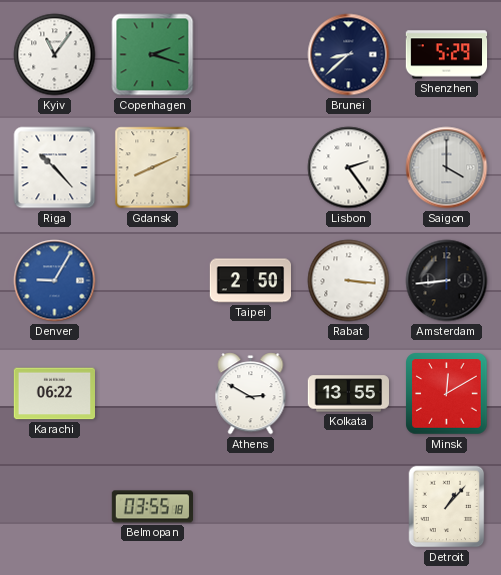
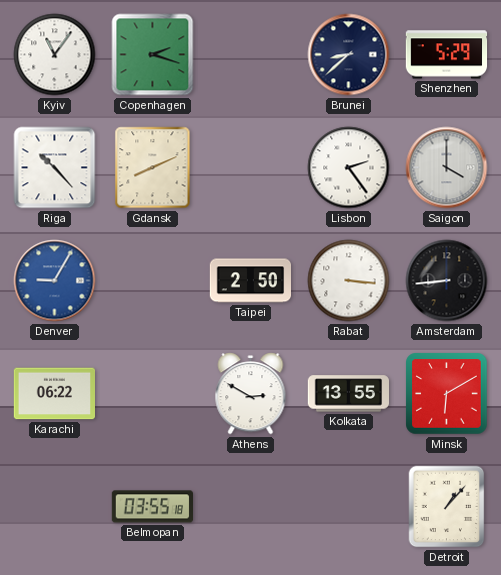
Minsk: 12:10 -> 6:10 (447, 394)
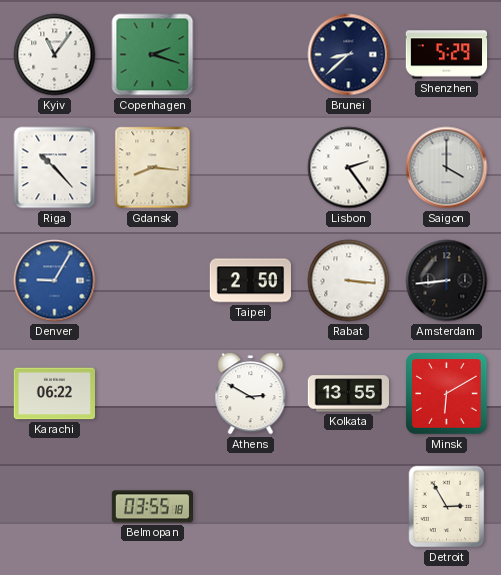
Gdansk: 8:11 -> 8:16 (153, 168)
Detroit: 1:07 -> 2:55 (447, 507)
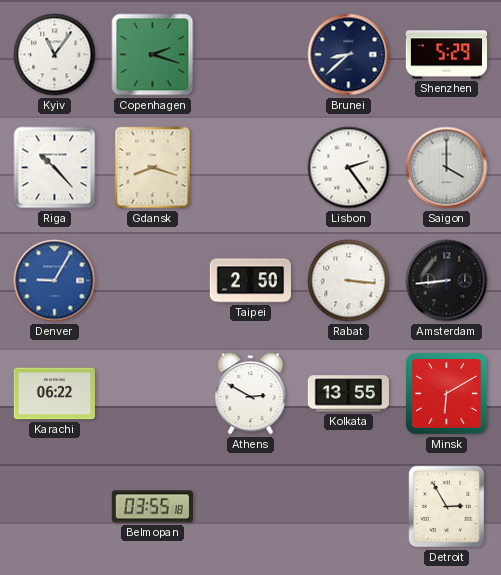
Gdansk: 8:16 -> 8:18 (153, 168)
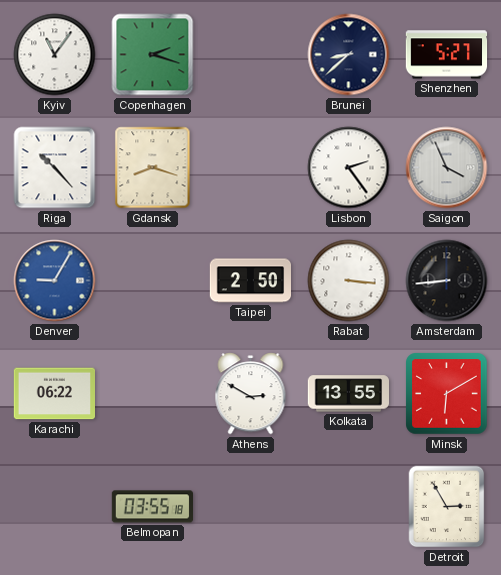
Shenzhen: 5:29 -> 5:27 (447, 55)
Saigon: 4:00 -> 3:56 (447, 168)
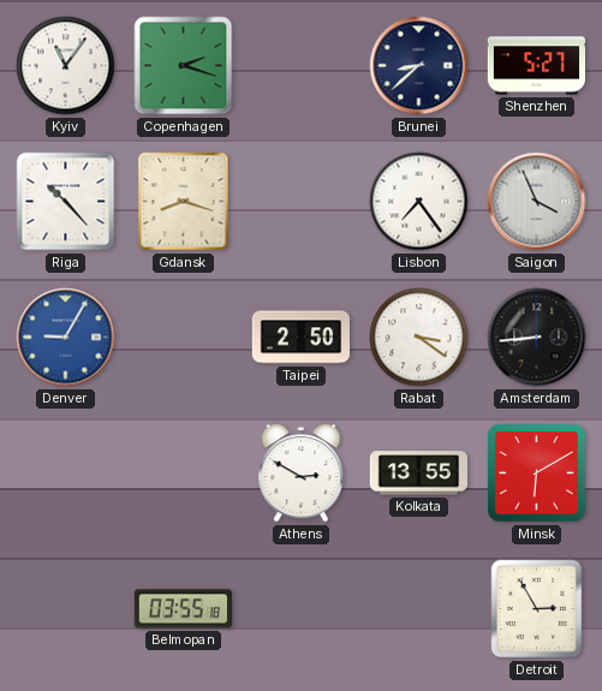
Lisbon: 2:24 -> 7:24 (419, 202)
Rabat: 3:16 -> 3:21 (419, 338)
Karachi: 06:22 -> none (54, 394)
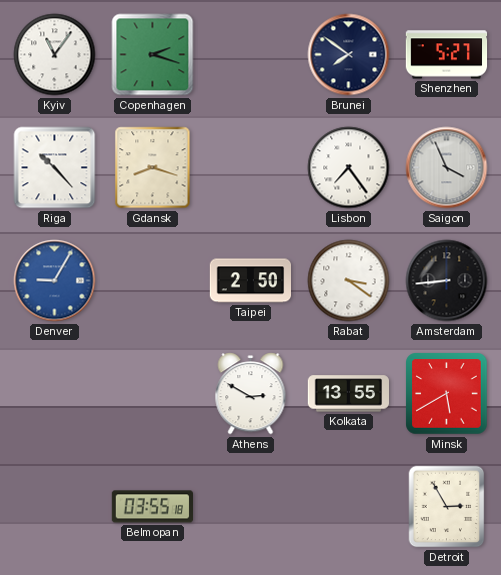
Brunei: 8:38 -> 7:51 (349, 55)
Minsk: 6:10 -> 5:40 (447, 394)
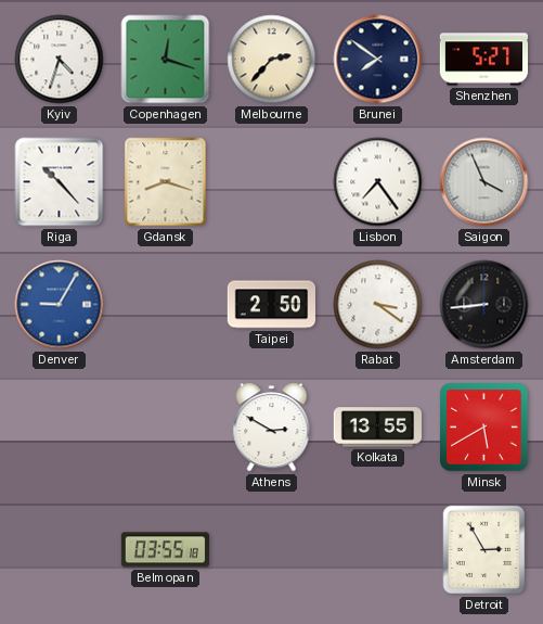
Kyiv: 11:06 -> 4:33 (60, 60)
Copenhagen: 2:18 -> 12:18 (166, 60)
Melbourne: none -> 2:37 (272, 60)
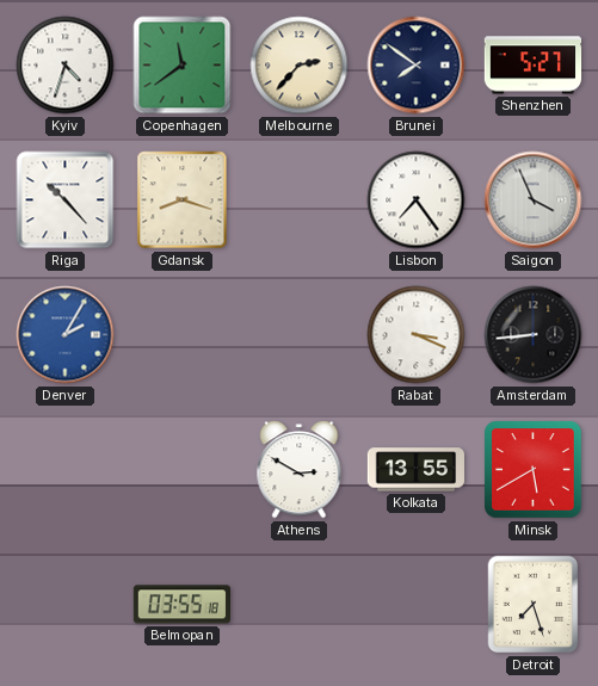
Copenhagen: 12:18 -> 11:39 (183, 66)
Denver: 9:05 -> 2:05 (66, 335)
Taipei: 2:50 -> none (272, 305)
Rabat: 3:21 -> 3:19 (417, 335)
Detroit: 2:55 -> 7:27 (534, 605)
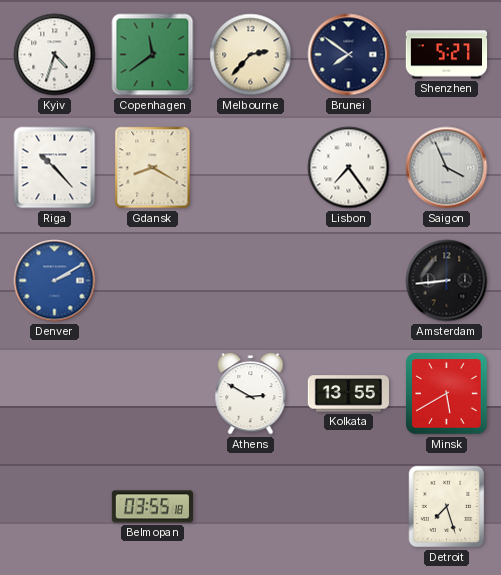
Gdansk: 8:18 -> 8:20 (153, 168)
Denver: 2:05 -> 2:10 (55, 281)
Rabat: 3:19 -> none (417, 335)
